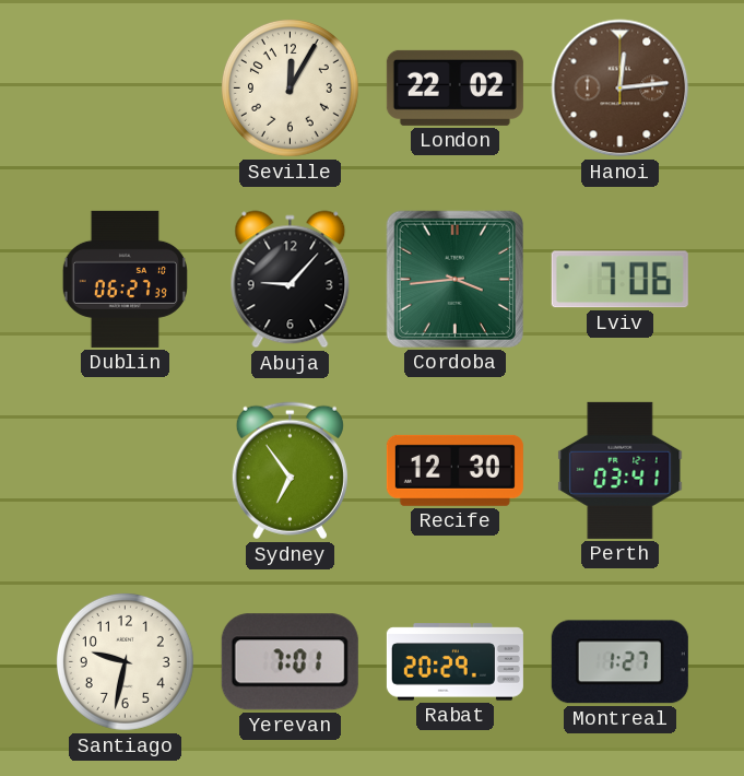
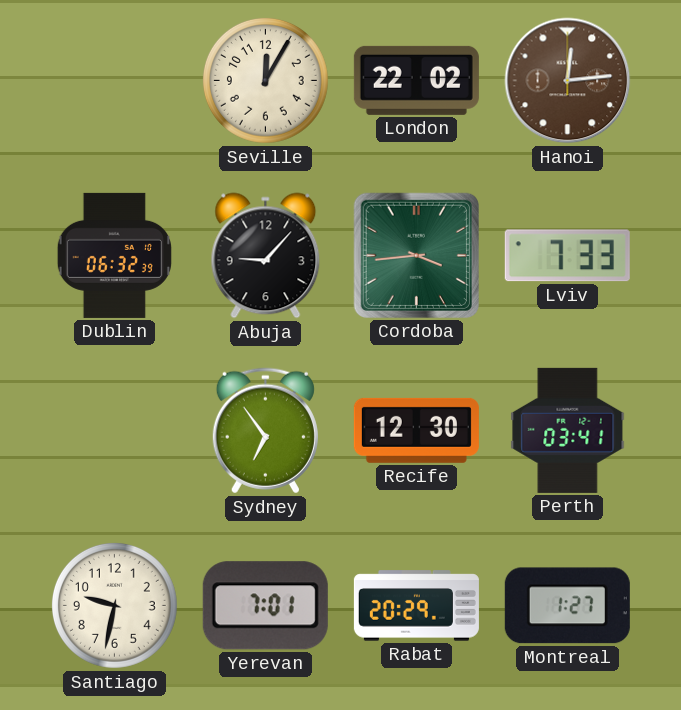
Dublin: 06:27 -> 06:32 (114, 255)
Lviv: 7:06 -> 7:33 (567, 256)
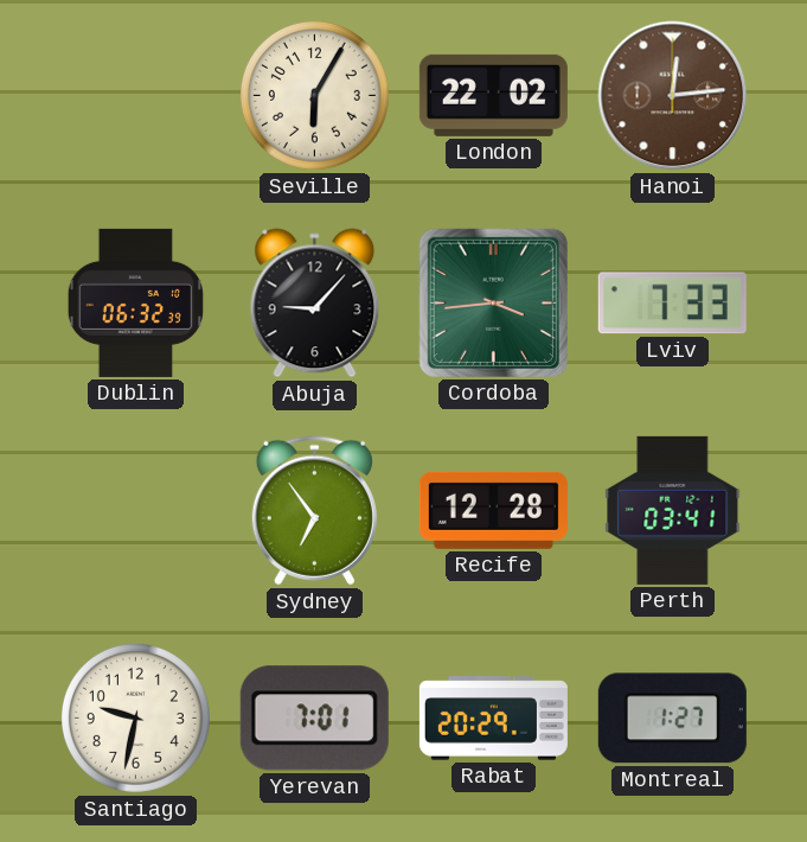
Seville: 12:05 -> 6:05 (314, 95)
Recife: 12:30 -> 12:28 (493, 510)
